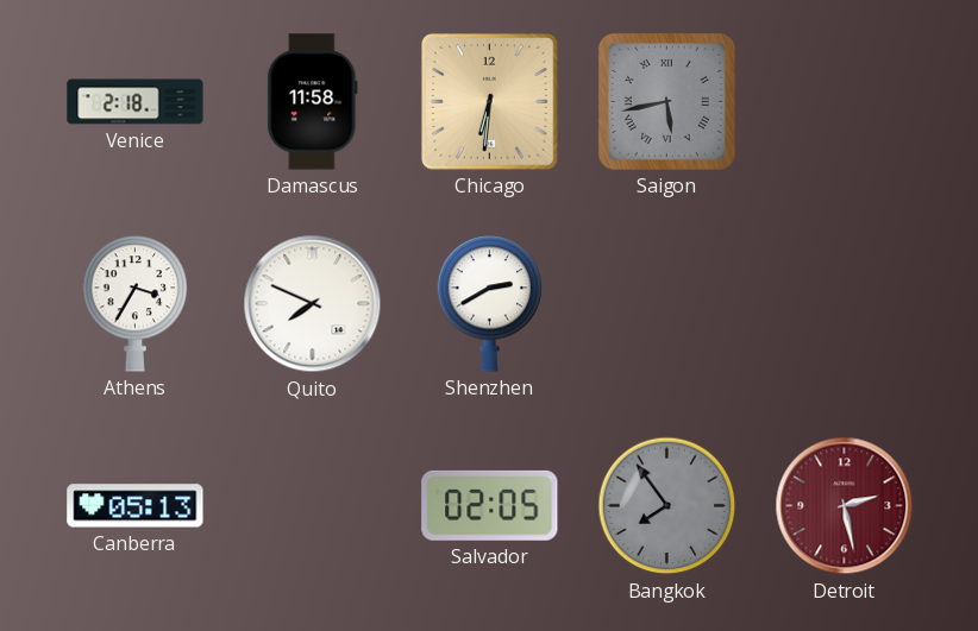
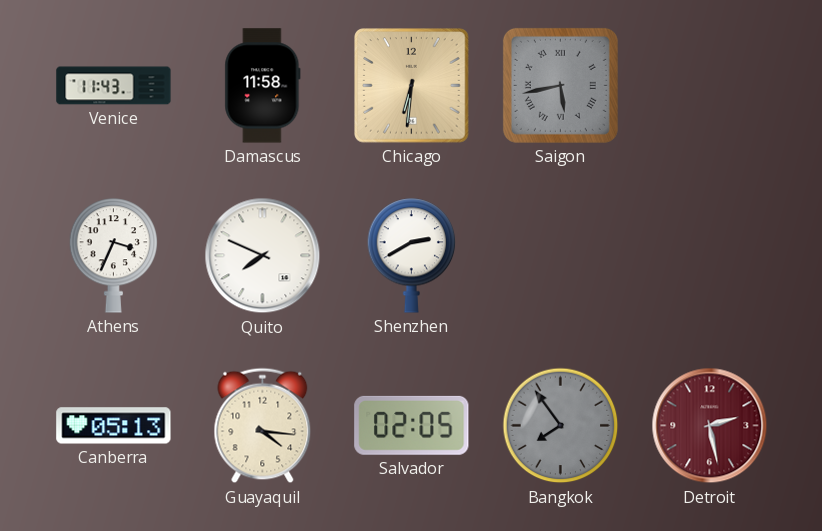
Venice: 2:18 -> 11:43 (114, 86)
Athens: 3:35 -> 3:34 (114, 256)
Guayaquil: none -> 4:16 (263, 426)
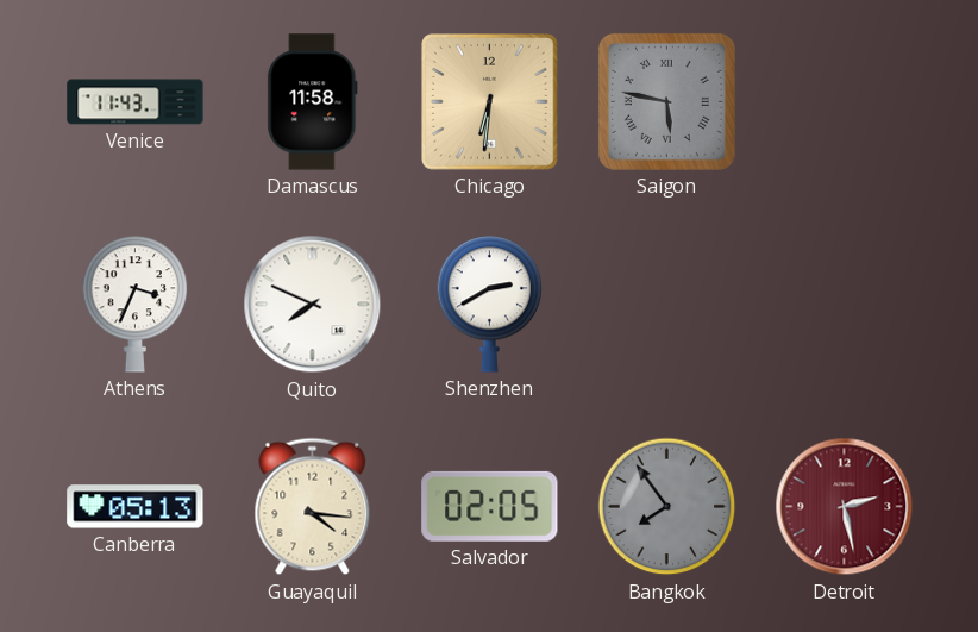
Saigon: 5:43 -> 5:47 (666, 101)
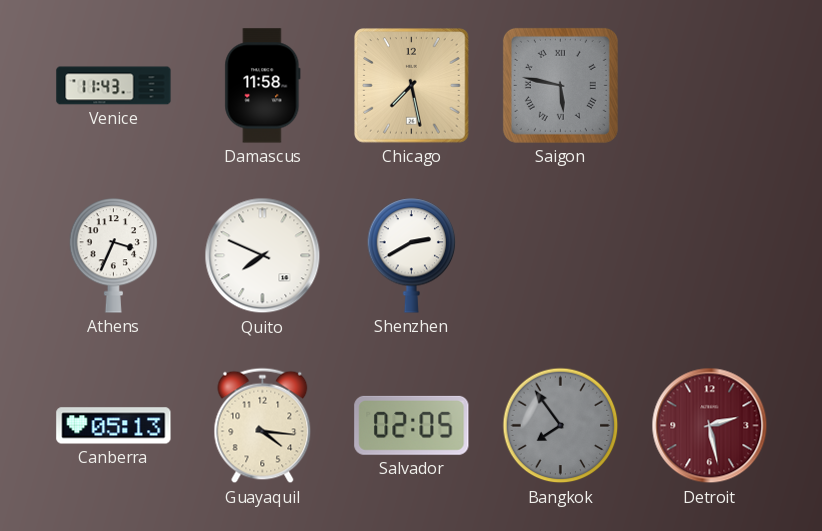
Chicago: 6:31 -> 7:28 (412, 86)
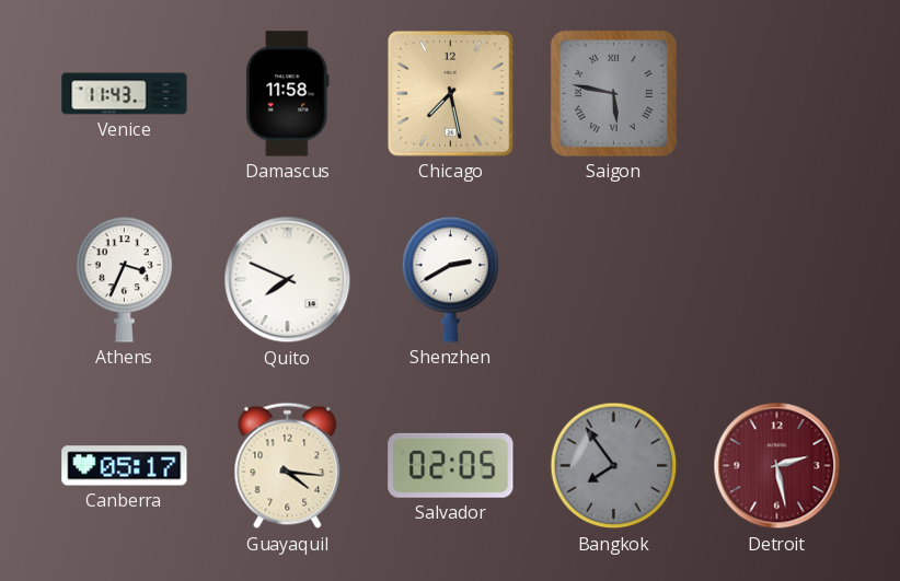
Canberra: 05:13 -> 05:17 (125, 466)
